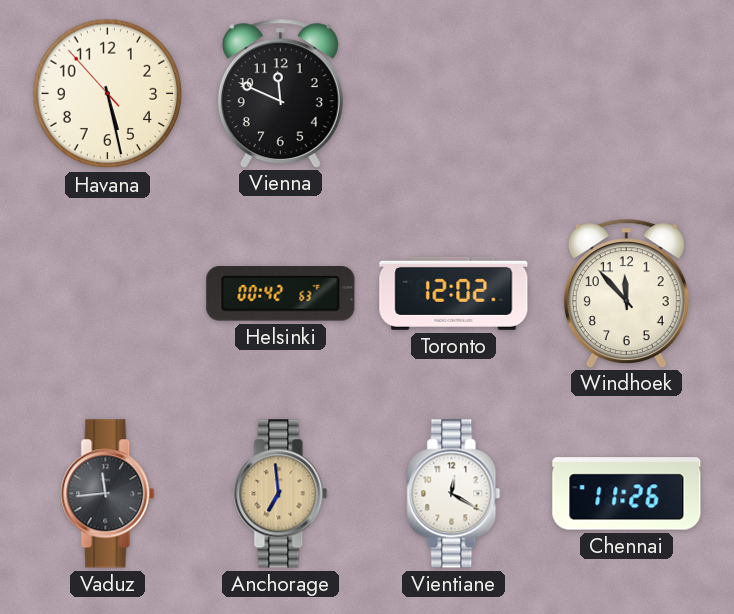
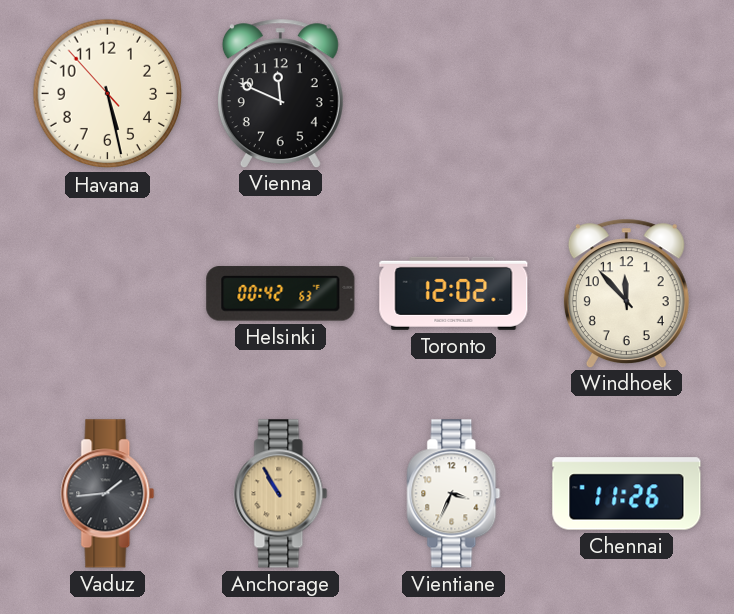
Vaduz: 11:44 -> 1:44 (108, 494)
Anchorage: 6:59 -> 10:55 (281, 494)
Vientiane: 12:20 -> 3:34 (454, 494)
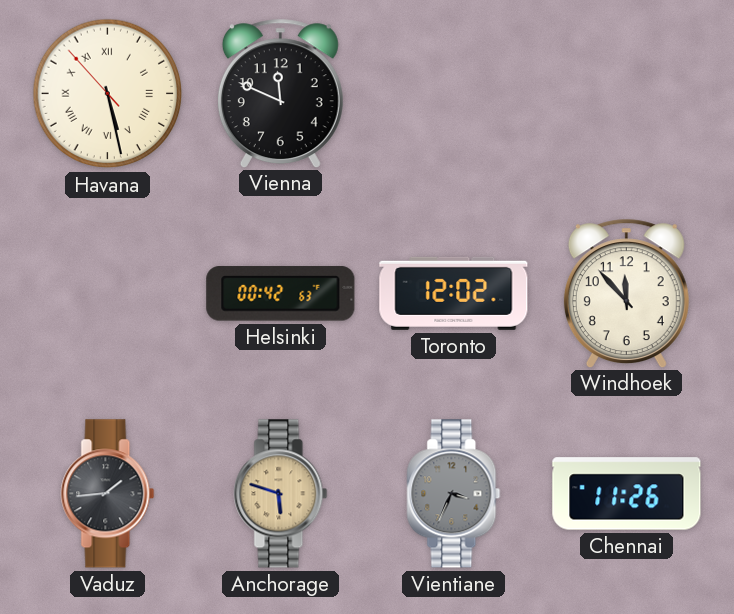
Havana numerals: Arabic -> Roman (108, 94)
Anchorage: 10:55 -> 5:48 (281, 494)
Vientiane dial: white -> grey (454, 494)
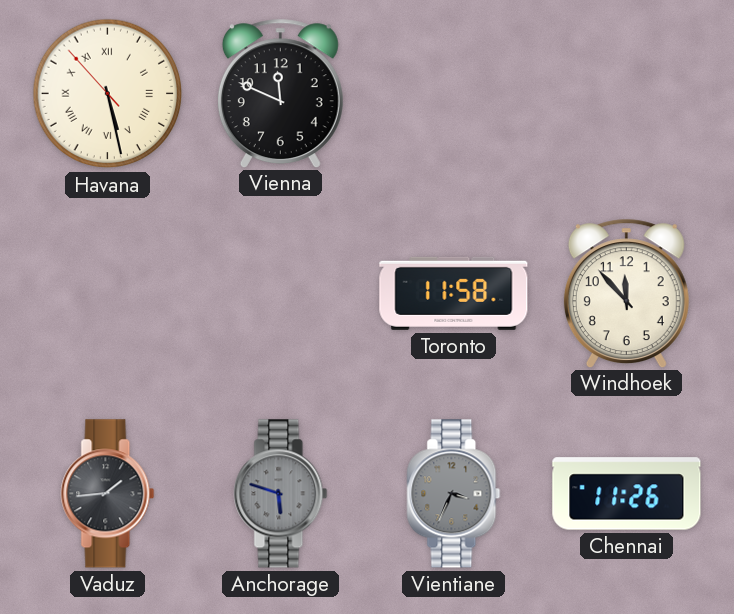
Helsinki: 00:42 -> none (281, 294)
Toronto: 12:02 -> 11:58 (454, 293)
Anchorage dial: champagne -> grey (281, 494)
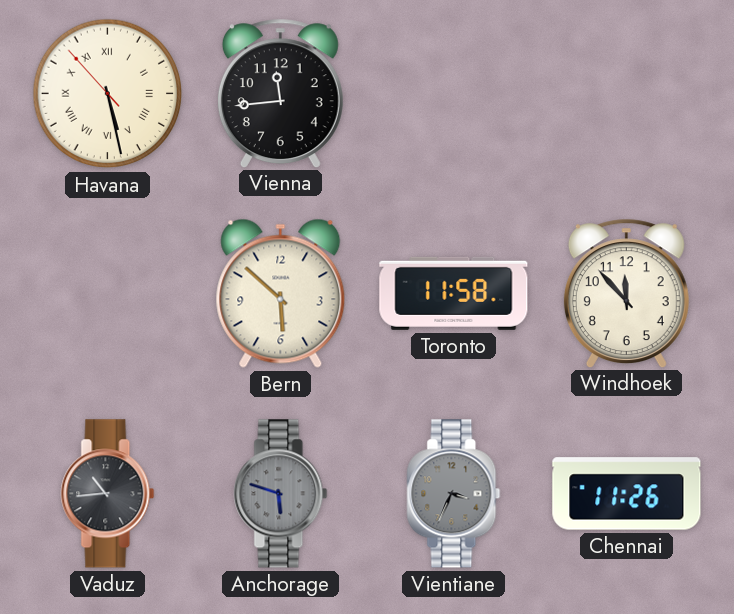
Vienna: 11:49 -> 11:44 (280, 93)
Bern: none -> 5:52 (281, 293)
Vaduz: 1:44 -> 10:44 (108, 494)
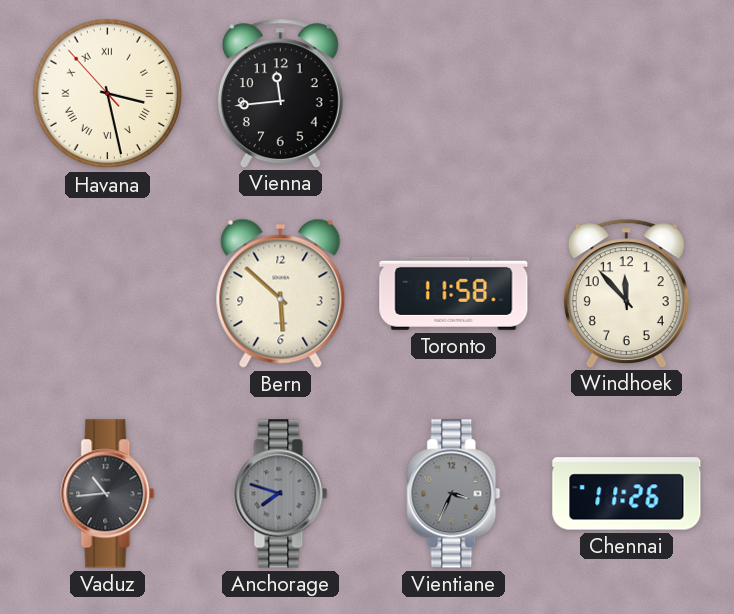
Havana: 5:27 -> 3:27 (108, 94)
Anchorage: 5:48 -> 7:48 (281, 494)
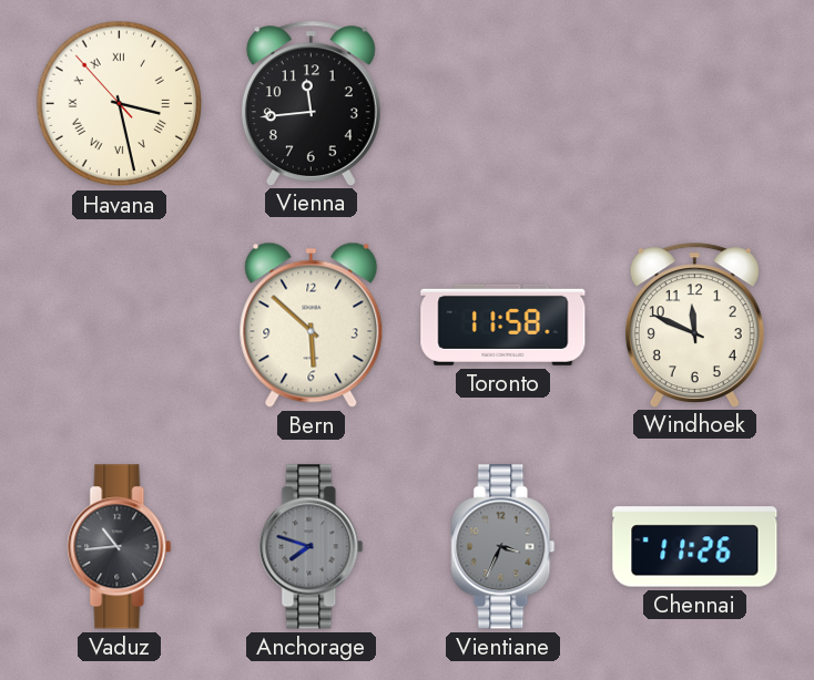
Windhoek: 11:53 -> 11:49 (694, 324)
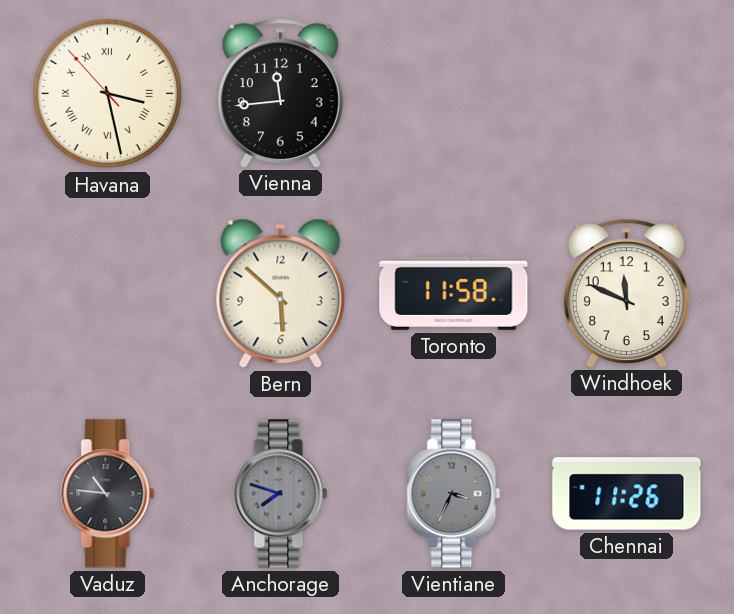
Vaduz: 10:44 -> 10:46 (108, 494)
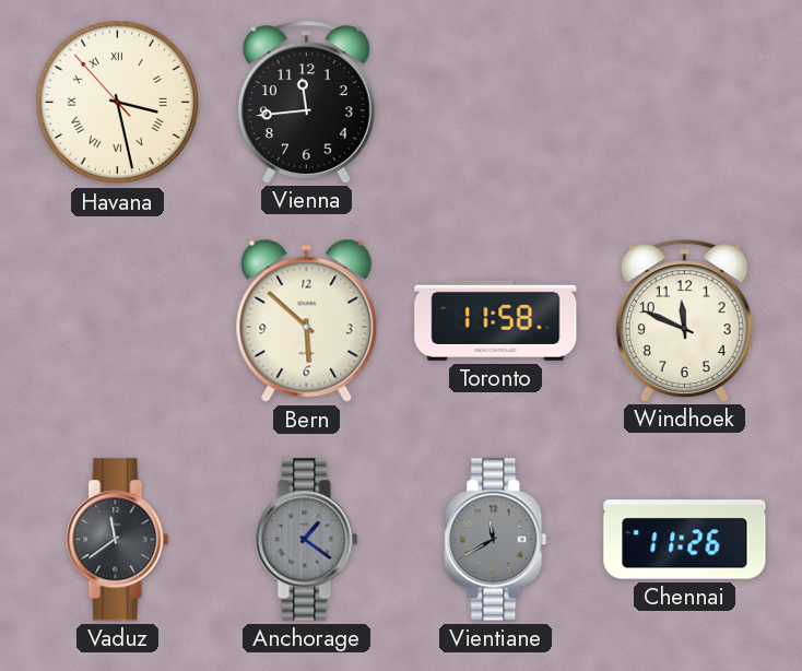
Vaduz: 10:46 -> 11:39 (118, 540)
Anchorage: 7:48 -> 1:21 (307, 540)
Vientiane: 3:34 -> 11:40 (496, 540)
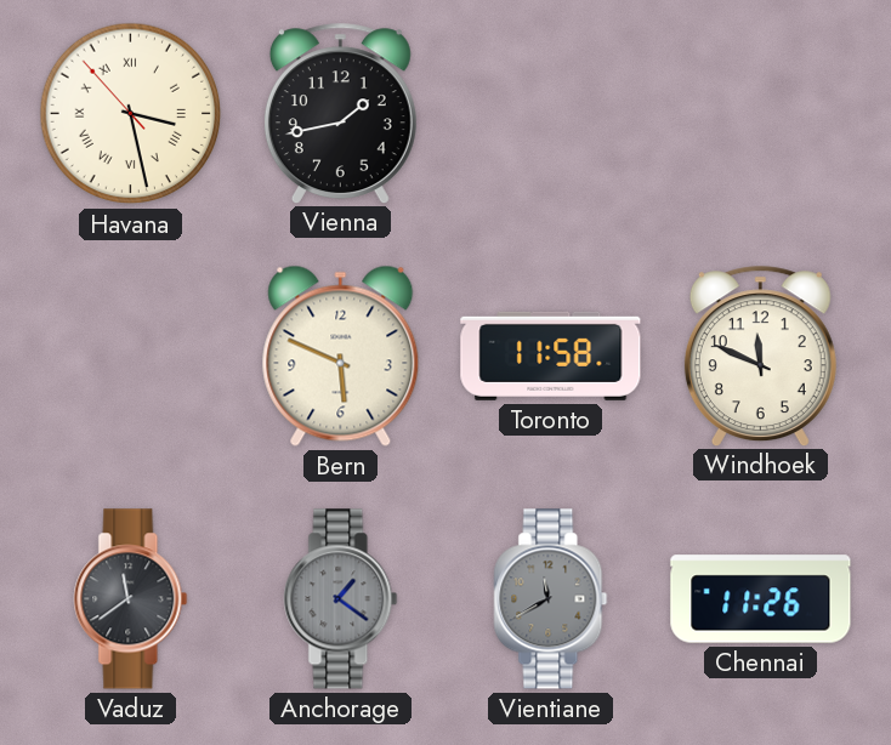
Vienna: 11:44 -> 1:43 (340, 113)
Bern: 5:52 -> 5:49 (341, 356)
